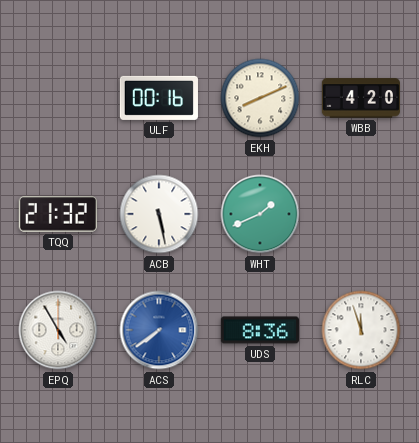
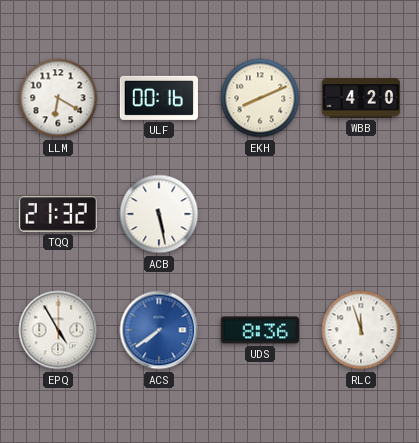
LLM: none -> 6:20 (58, 98)
WHT: 1:41 -> none (260, 214)
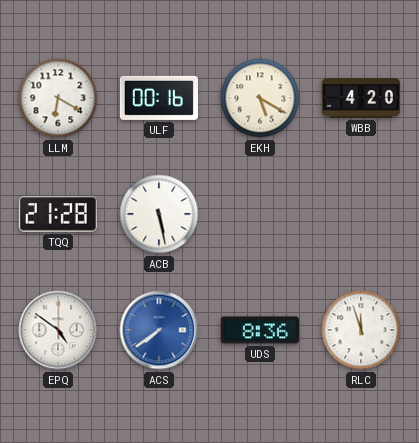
EKH: 8:11 -> 5:20 (260, 98)
TQQ: 21:32 -> 21:28 (58, 214)
EPQ: 4:55 -> 4:51 (58, 330)
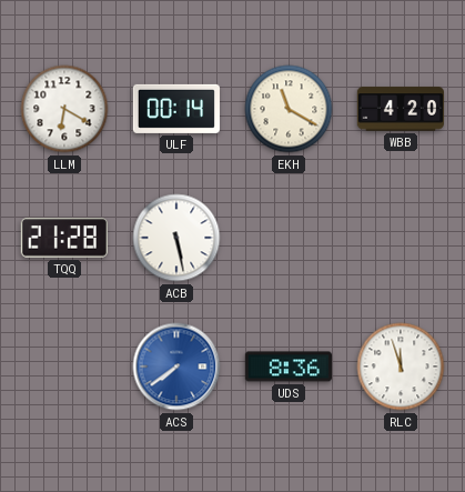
ULF: 00:16 -> 00:14 (176, 109)
EKH: 5:20 -> 11:20 (289, 109)
EPQ: 4:51 -> none (58, 330)
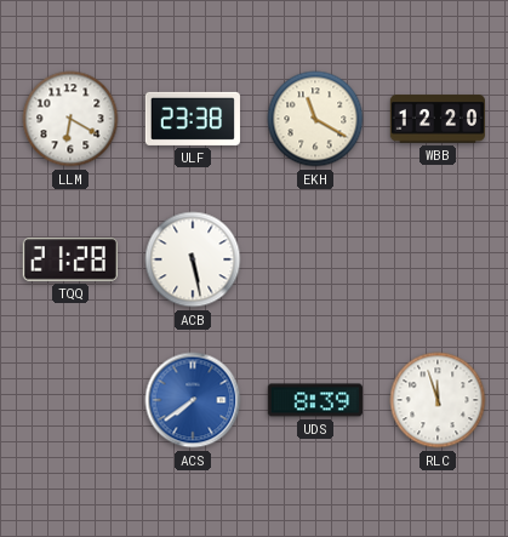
ULF: 00:14 -> 23:38 (193, 119)
WBB: 4:20 -> 12:20 (438, 119)
UDS: 8:36 -> 8:39 (315, 400)
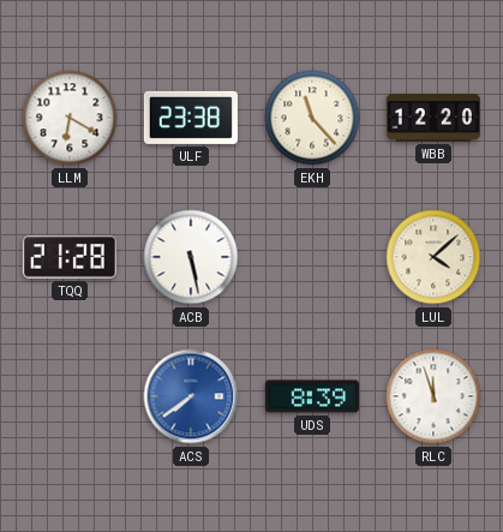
EKH: 11:20 -> 11:23 (312, 118)
LUL: none -> 4:08 (433, 257)
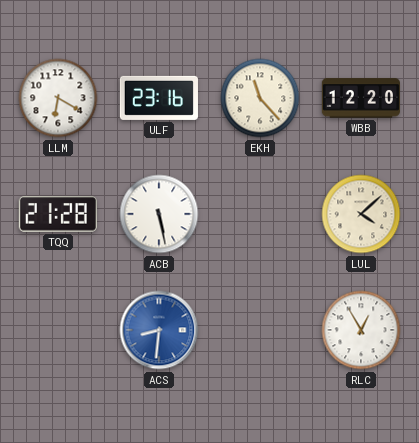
ULF: 23:38 -> 23:16 (159, 98)
ACS: 7:39 -> 8:31 (159, 330)
UDS: 8:39 -> none (312, 396)
RLC: 11:57 -> 12:55 (361, 330)
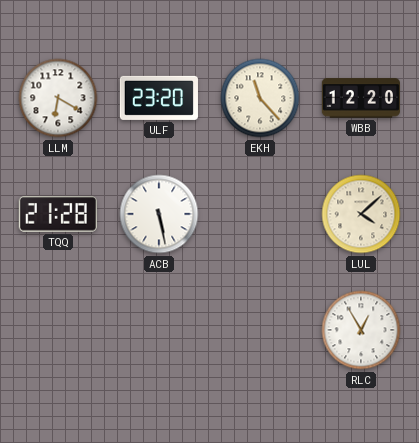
ULF: 23:16 -> 23:20 (159, 98)
ACS: 8:31 -> none (159, 330)
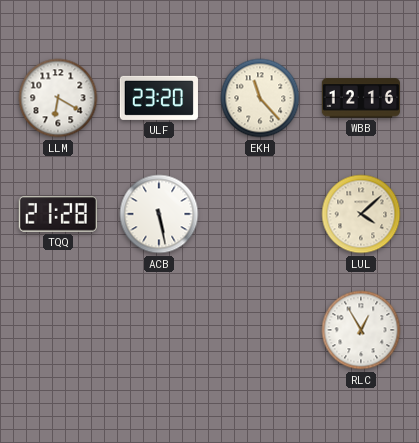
WBB: 12:20 -> 12:16 (361, 98)
